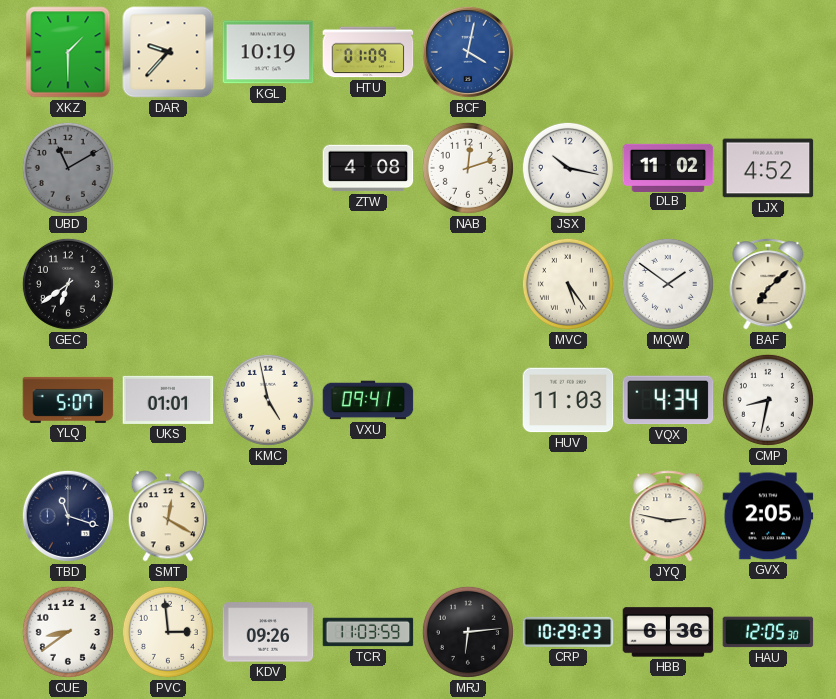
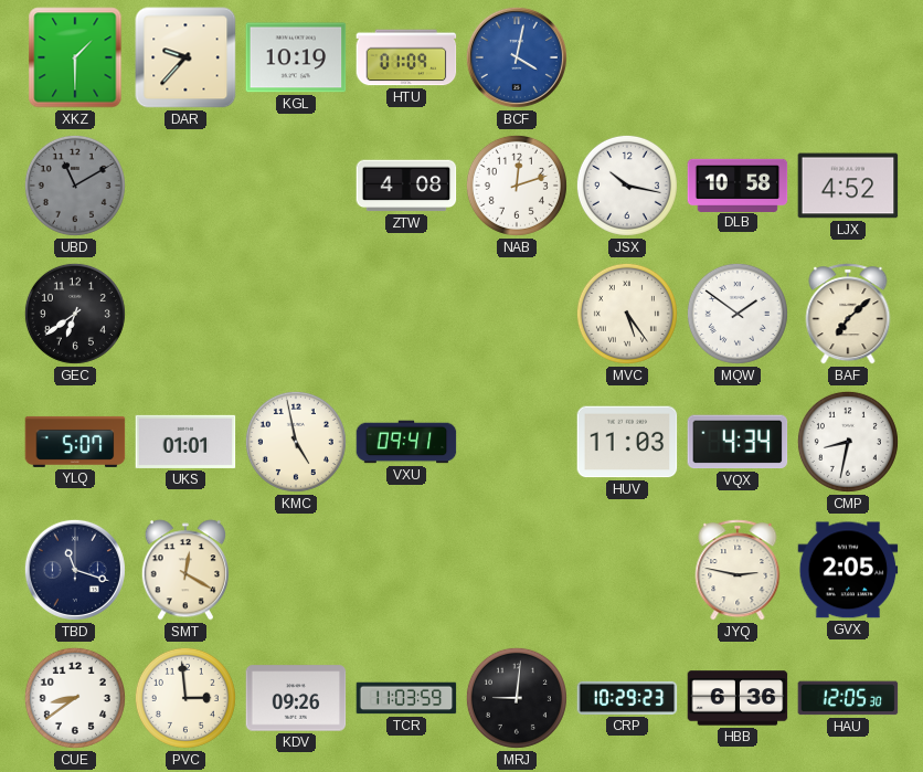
DLB: 11:02 -> 10:58 (738, 184)
MRJ: 6:14 -> 9:01 (517, 698)
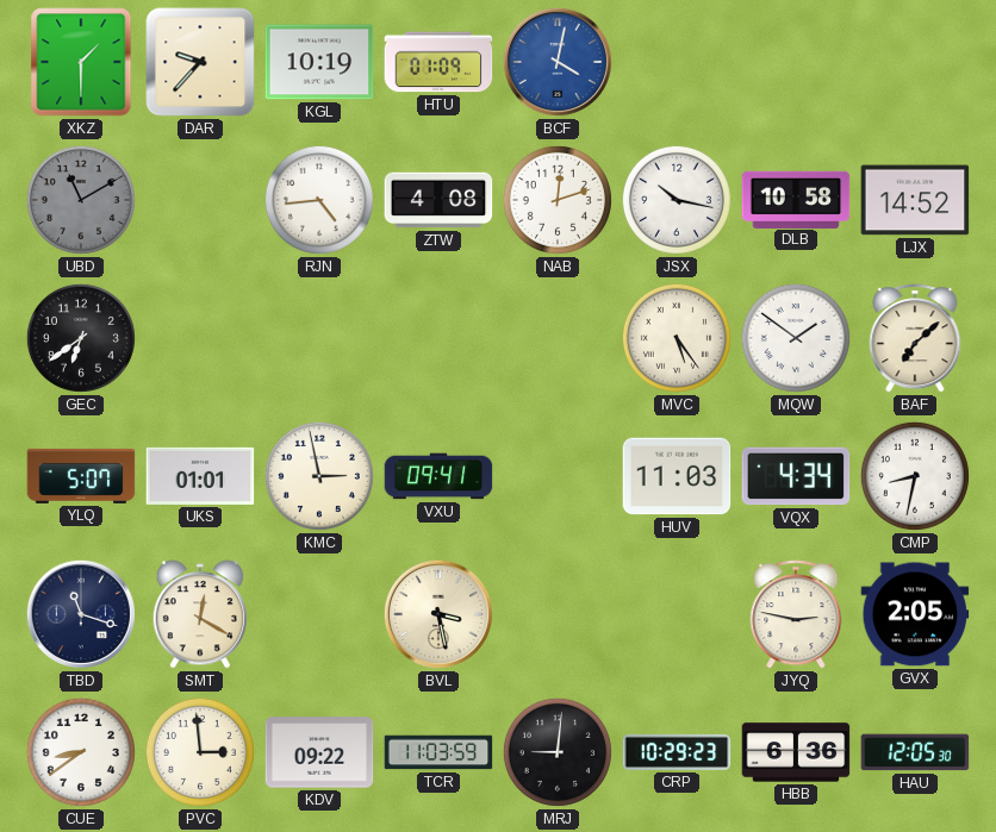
RJN: none -> 4:44 (319, 200)
LJX: 4:52 -> 14:52 (915, 200)
KMC: 4:58 -> 2:58 (319, 476)
BVL: none -> 3:28 (438, 614)
KDV: 09:26 -> 09:22 (319, 752)
